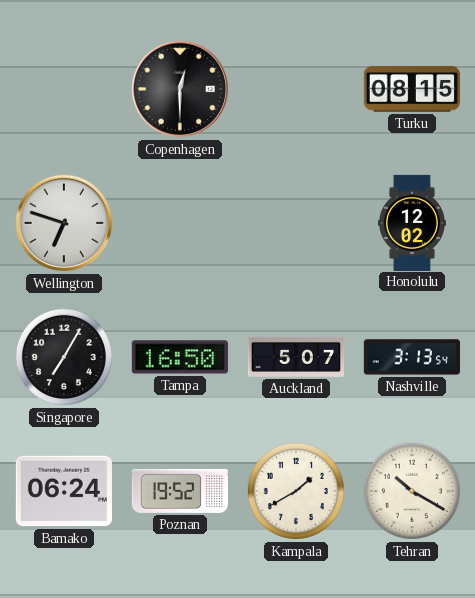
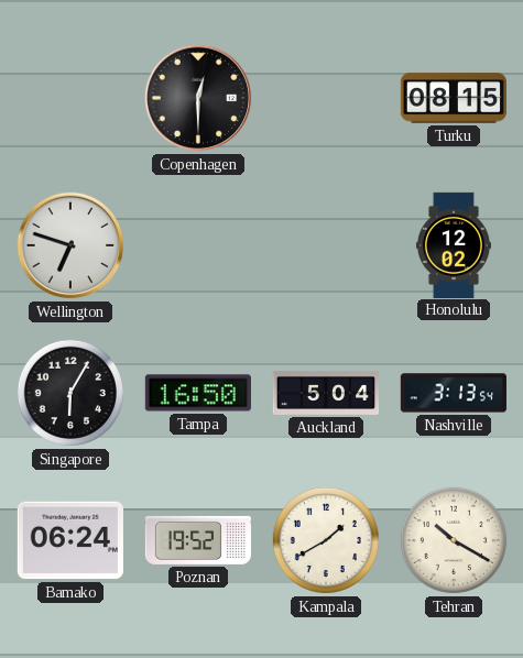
Singapore: 7:05 -> 6:05 (70, 393)
Auckland: 5:07 -> 5:04 (325, 393)
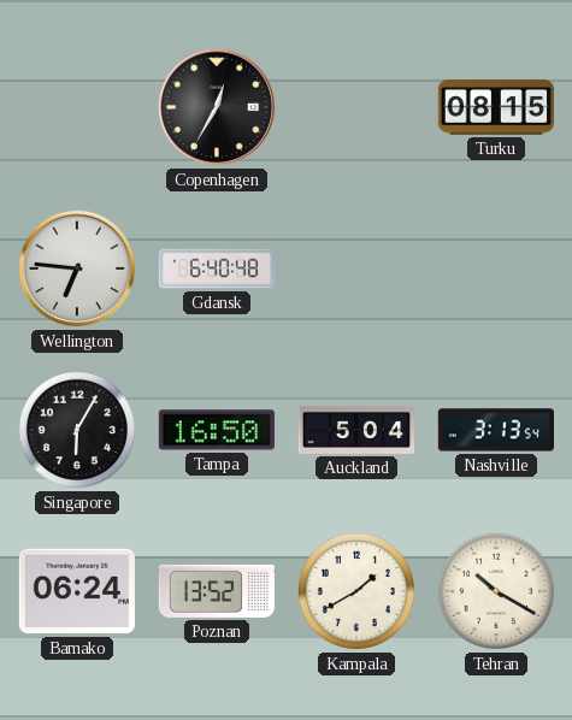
Copenhagen: 12:30 -> 12:35 (217, 107)
Wellington: 6:48 -> 6:46 (77, 268)
Gdansk: none -> 6:40 (216, 268)
Honolulu: 12:02 -> none (454, 244)
Poznan: 19:52 -> 13:52 (217, 591)
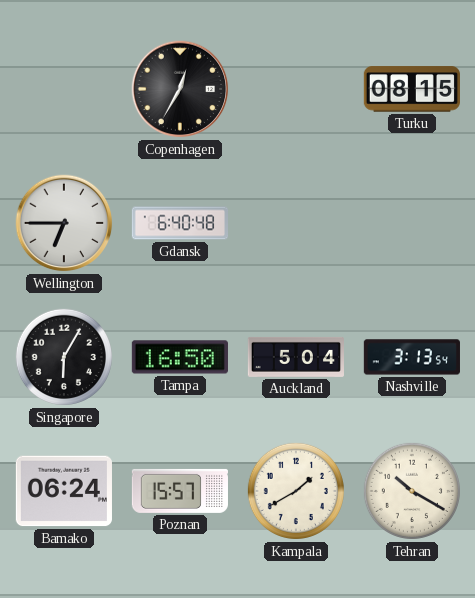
Wellington: 6:46 -> 6:45 (64, 223)
Poznan: 13:52 -> 15:57 (180, 491)
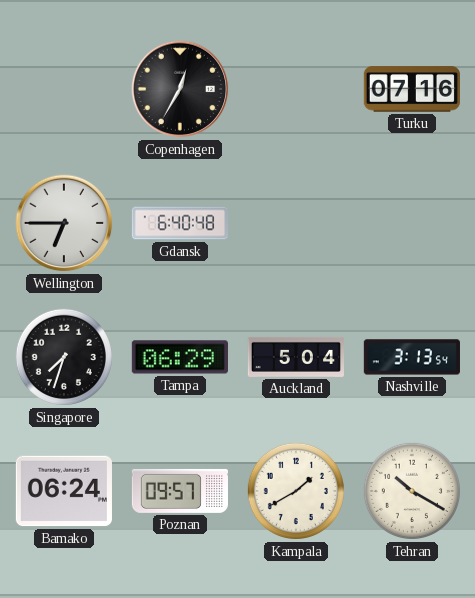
Turku: 08:15 -> 07:16 (412, 89)
Singapore: 6:05 -> 7:33 (64, 357)
Tampa: 16:50 -> 06:29 (180, 357)
Poznan: 15:57 -> 09:57 (180, 491)
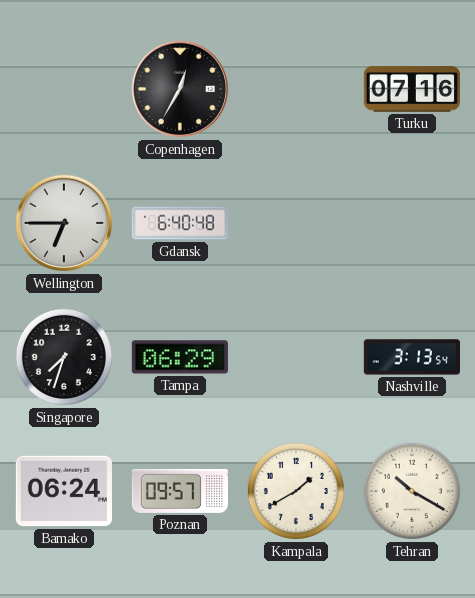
Auckland: 5:04 -> none (295, 357)
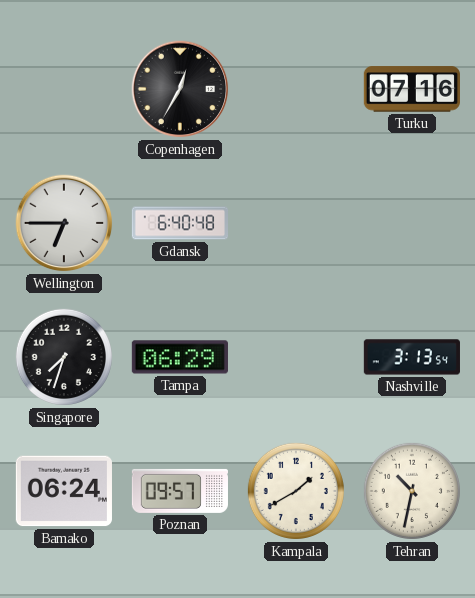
Tehran: 10:20 -> 10:32 (412, 491)
